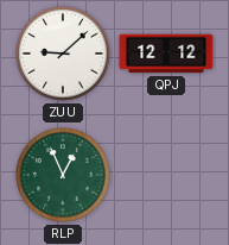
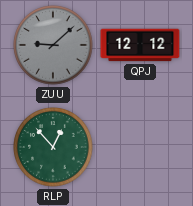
ZUU dial: white -> grey (53, 45)
RLP: 12:56 -> 12:53 (53, 147)
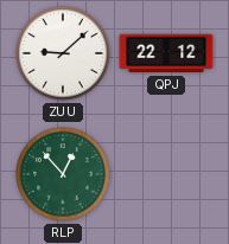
ZUU dial: grey -> white (63, 53)
QPJ: 12:12 -> 22:12 (166, 53)
